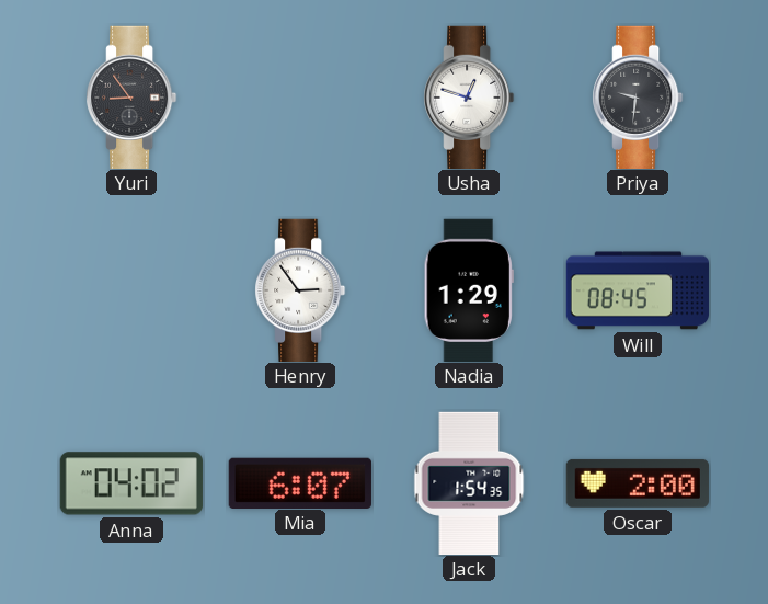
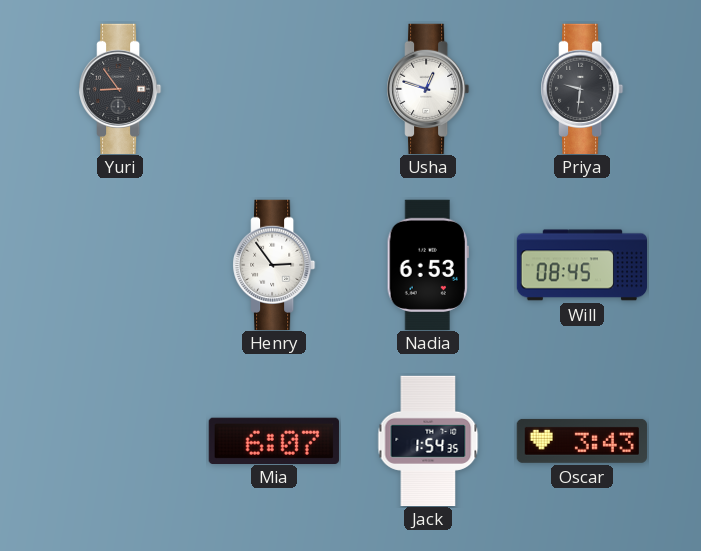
Nadia: 1:29 -> 6:53 (428, 264)
Anna: 04:02 -> none (131, 483)
Oscar: 2:00 -> 3:43 (582, 441)
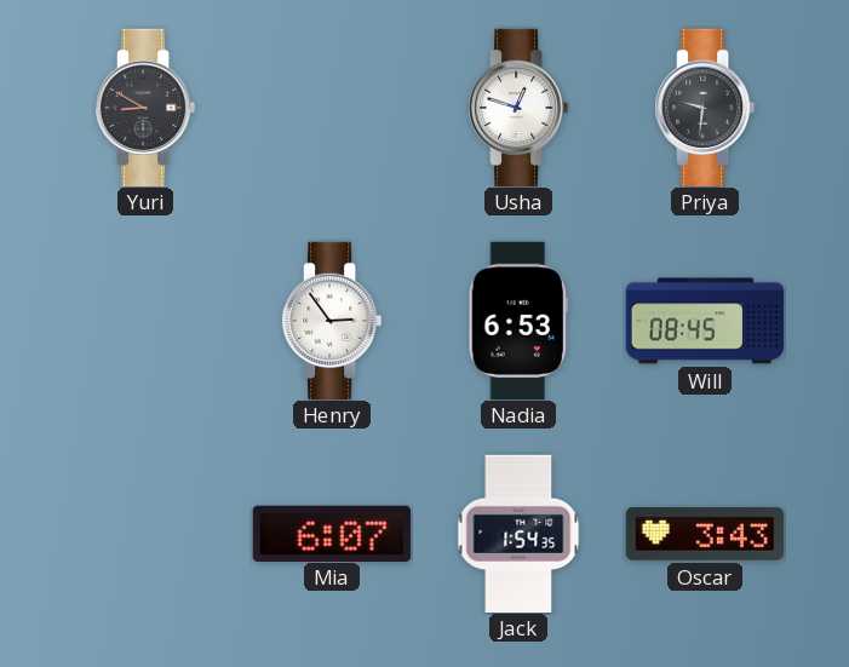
Yuri: 8:54 -> 8:50 (145, 107)
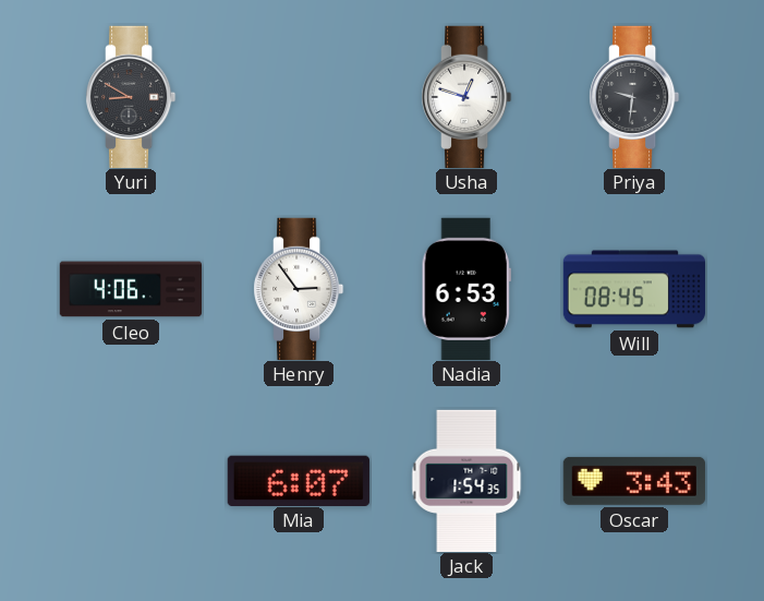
Cleo: none -> 4:06 (130, 289)
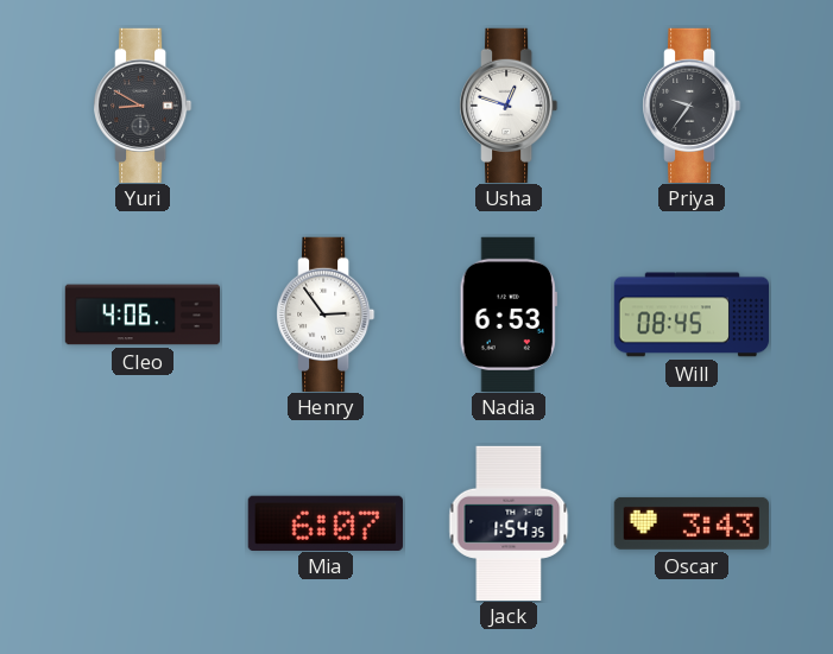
Priya: 9:31 -> 9:36 (692, 104)
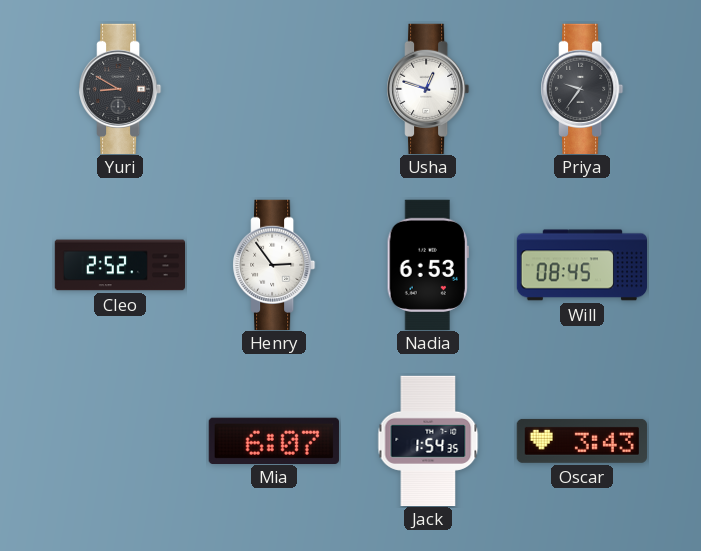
Cleo: 4:06 -> 2:52 (119, 265)
